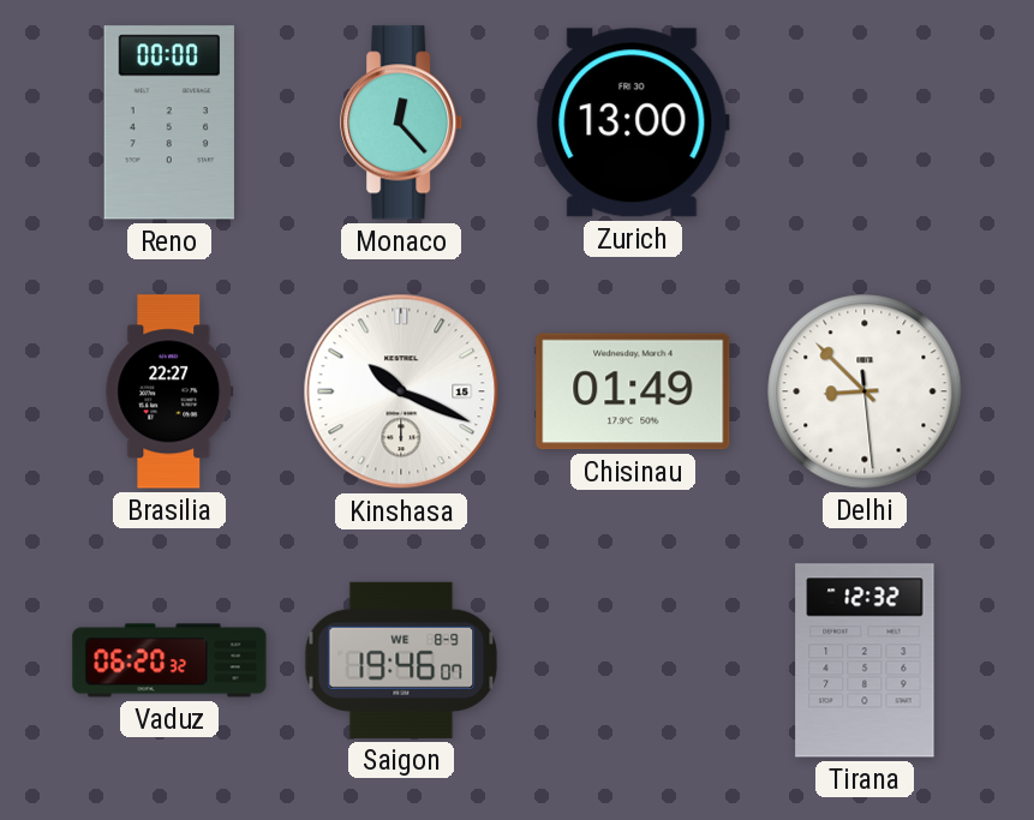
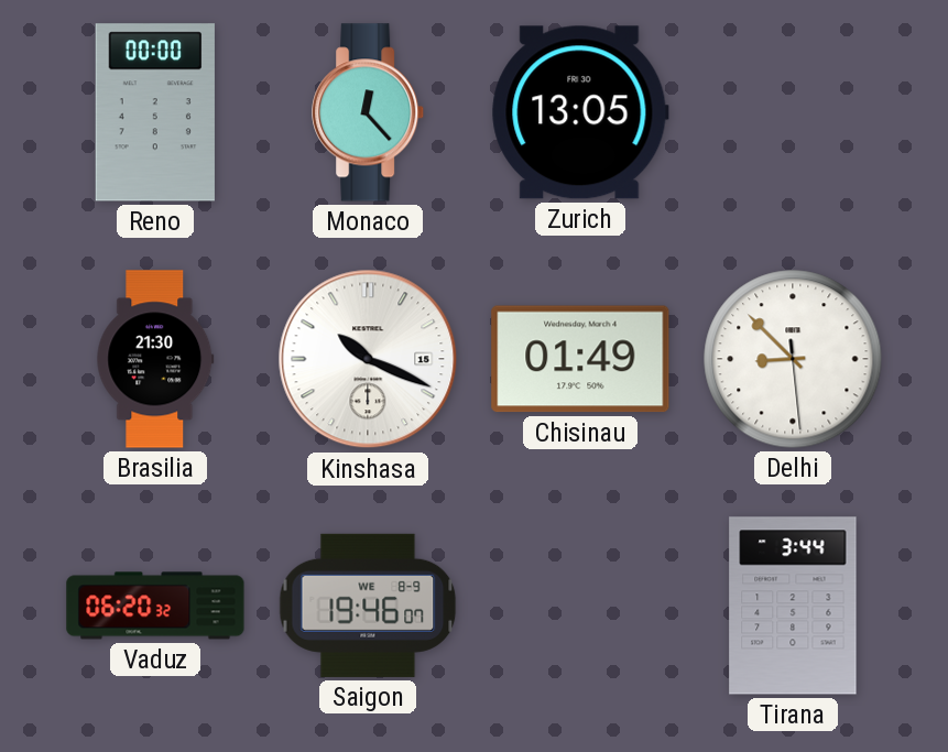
Zurich: 13:00 -> 13:05 (580, 112)
Brasilia: 22:27 -> 21:30 (155, 359)
Tirana: 12:32 -> 3:44 (793, 606)
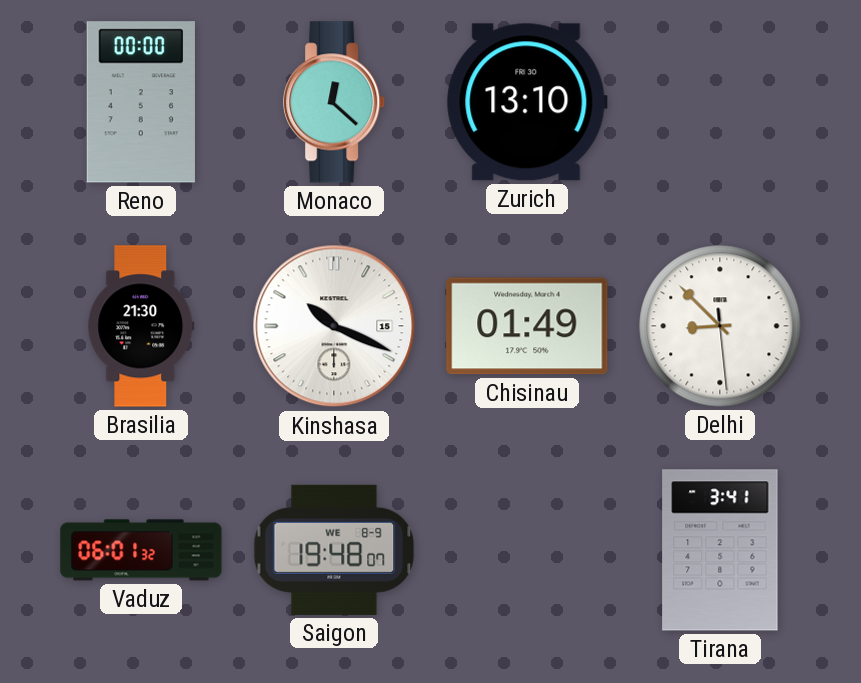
Monaco: 12:23 -> 12:22 (335, 102)
Zurich: 13:05 -> 13:10 (527, 102)
Vaduz: 06:20 -> 06:01 (141, 550)
Saigon: 19:46 -> 19:48 (334, 550)
Tirana: 3:44 -> 3:41 (720, 550)
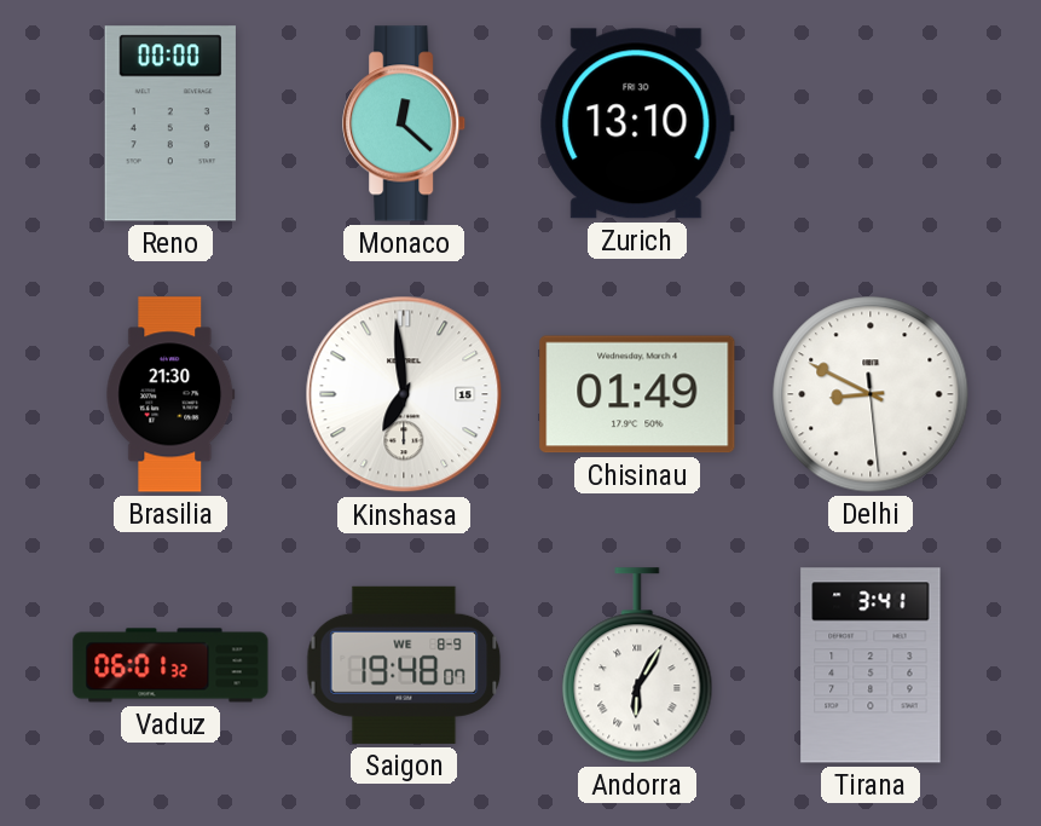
Kinshasa: 10:19 -> 6:59 (404, 394)
Delhi: 8:52 -> 8:49 (871, 394)
Andorra: none -> 6:05 (637, 665)
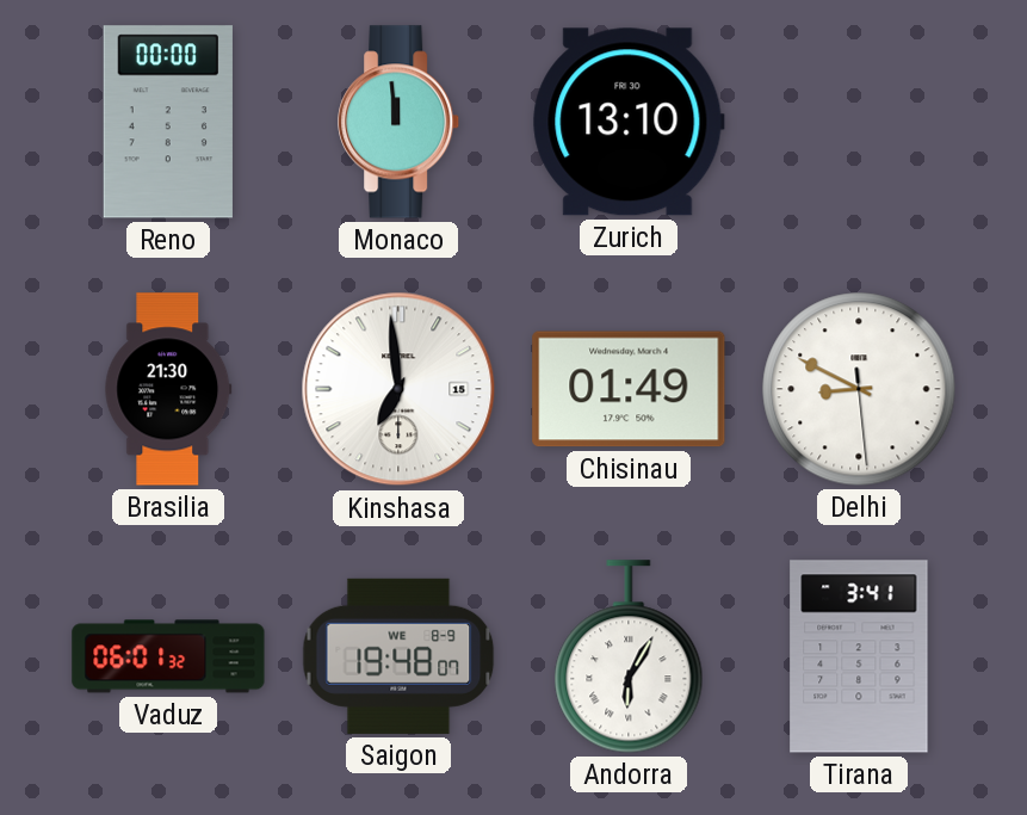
Monaco: 12:22 -> 11:59 (400, 122)
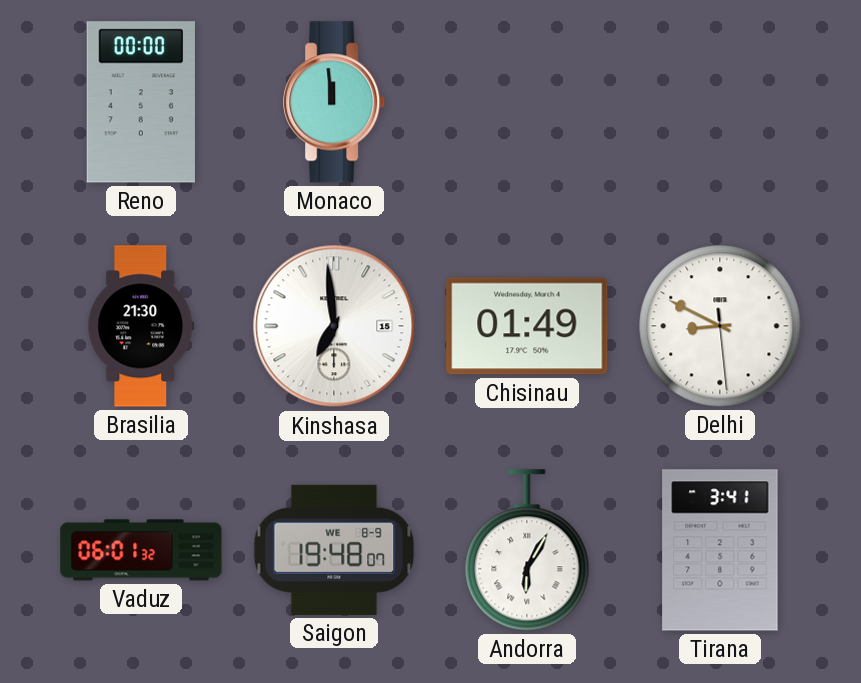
Zurich: 13:10 -> none (629, 122)
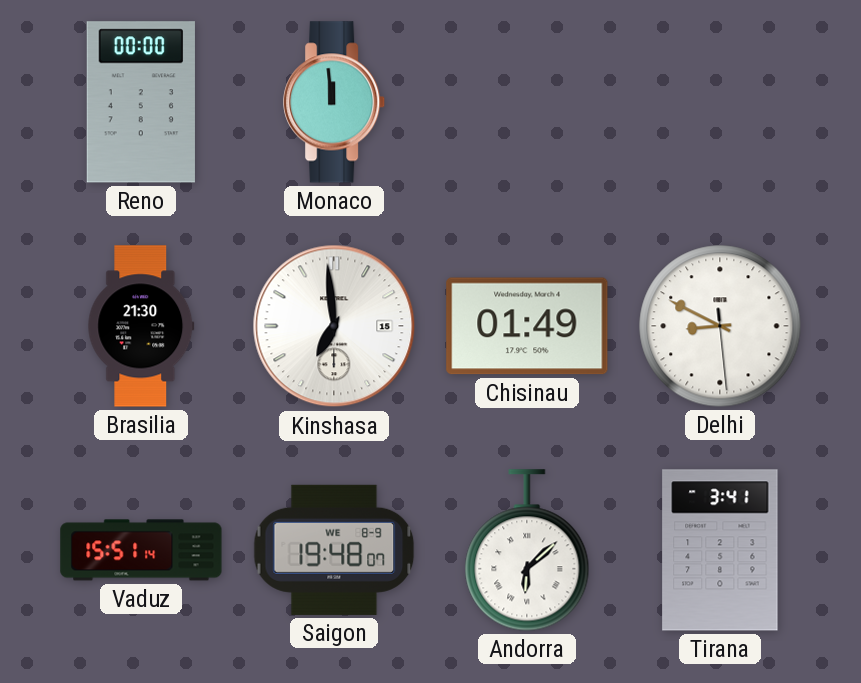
Vaduz: 06:01 -> 15:51 (141, 550)
Andorra: 6:05 -> 6:08 (527, 550)
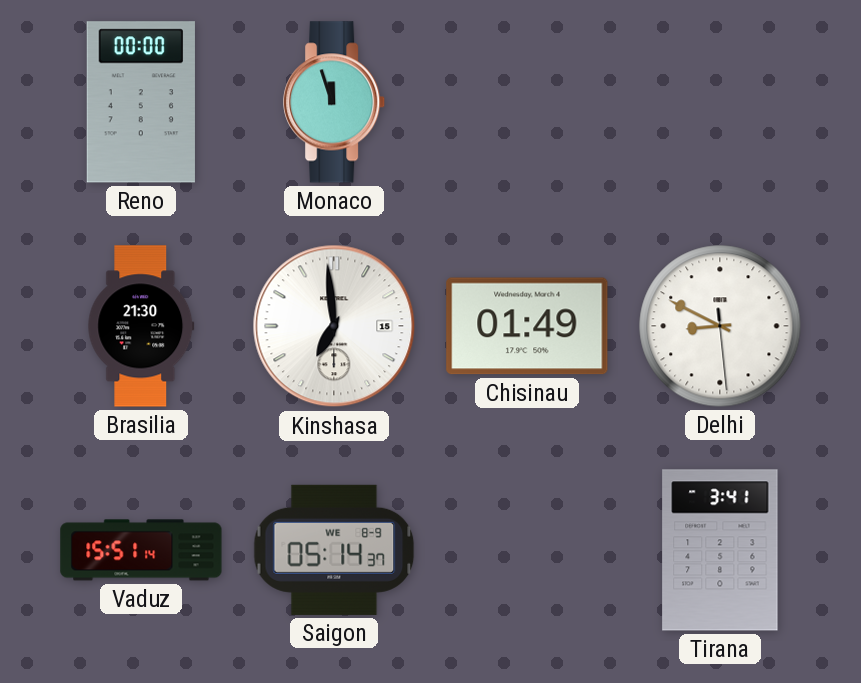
Monaco: 11:59 -> 11:57 (335, 102)
Saigon: 19:48 -> 05:14 (334, 550)
Andorra: 6:08 -> none (527, 550)
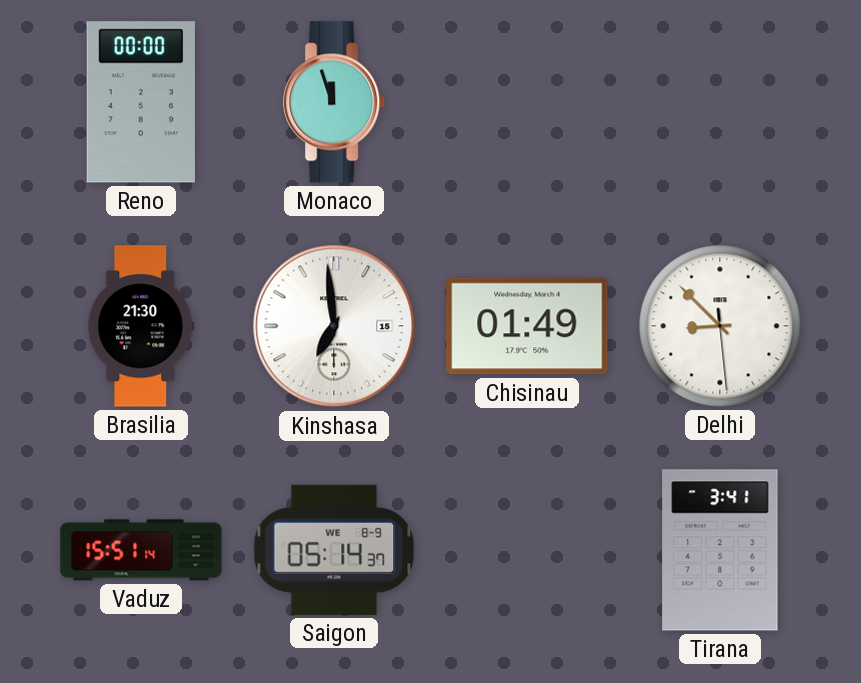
Delhi: 8:49 -> 8:52 (720, 326)
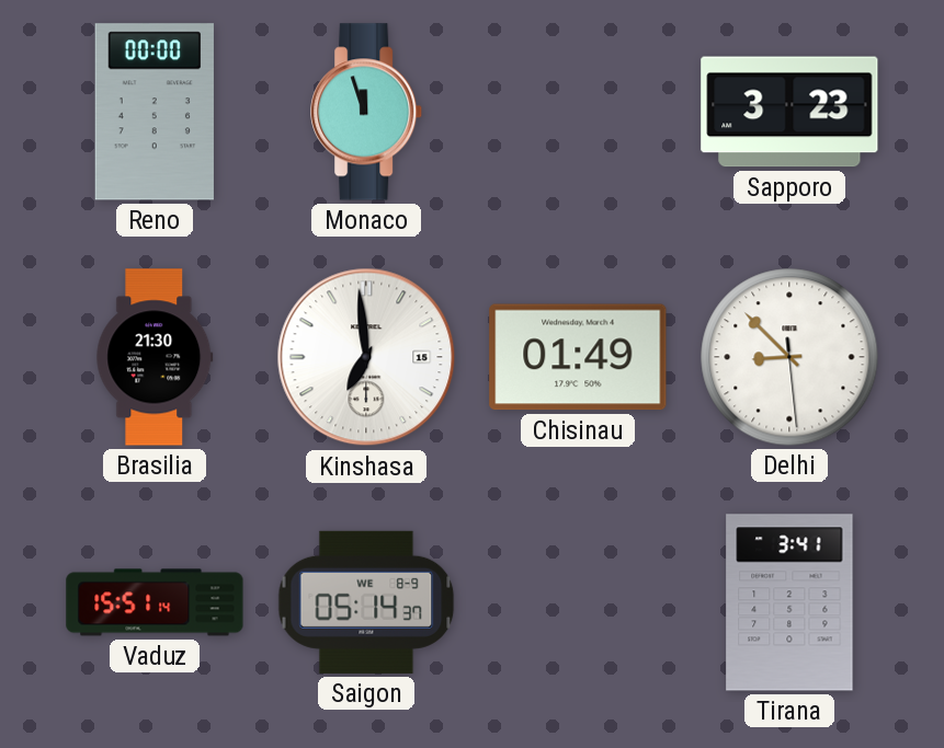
Sapporo: none -> 3:23 (789, 112)
